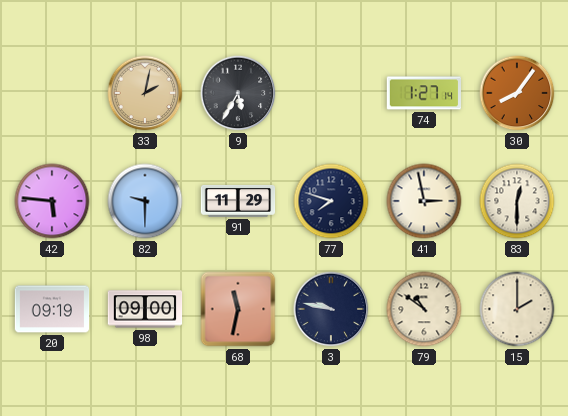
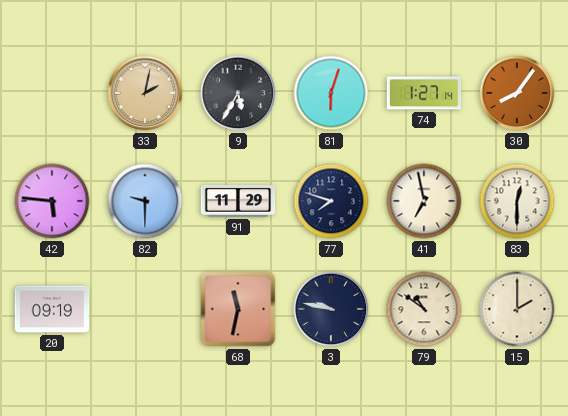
81: none -> 6:03 (331, 93)
41: 2:58 -> 6:58 (424, 201)
98: 09:00 -> none (145, 309)
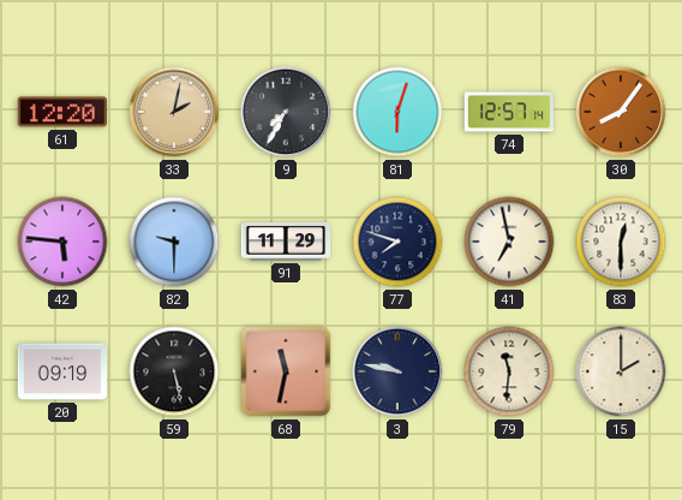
61: none -> 12:20 (61, 112)
9: 5:35 -> 7:35 (286, 112)
74: 1:27 -> 12:57 (508, 112)
59: none -> 5:28 (174, 371)
79: 10:51 -> 11:31 (509, 371)
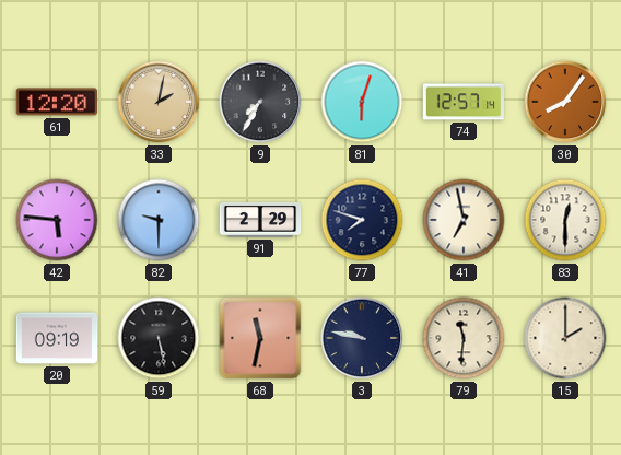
91: 11:29 -> 2:29 (260, 220)
